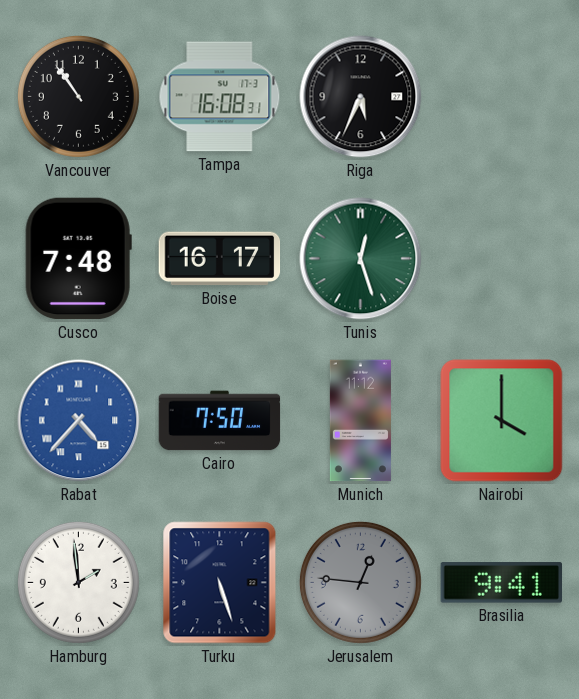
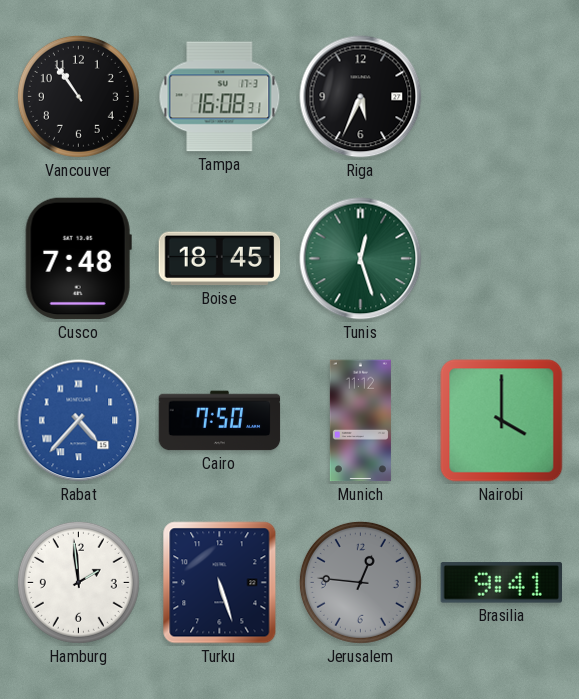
Boise: 16:17 -> 18:45 (220, 259)
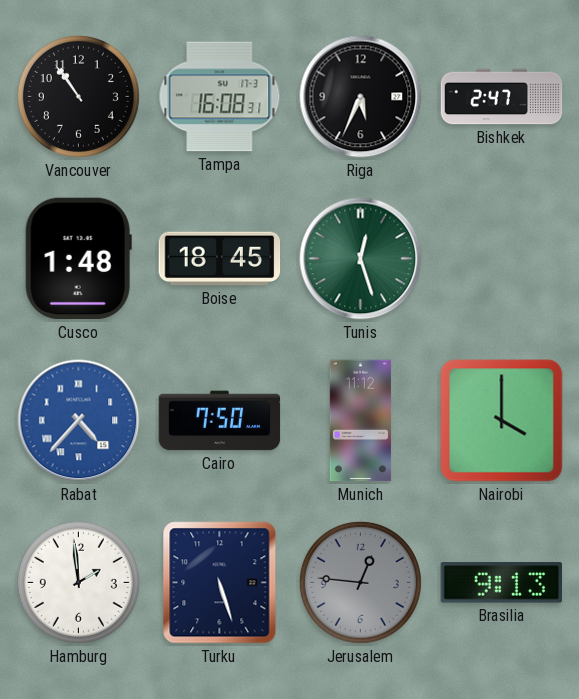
Bishkek: none -> 2:47 (502, 97)
Cusco: 7:48 -> 1:48 (78, 259)
Brasilia: 9:41 -> 9:13 (501, 583)
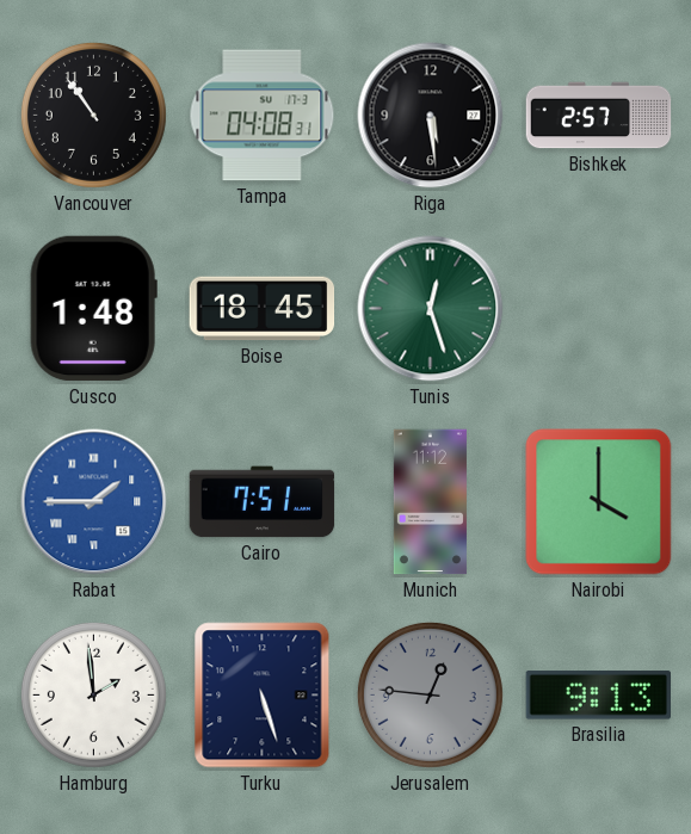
Tampa: 16:08 -> 04:08 (263, 116)
Riga: 5:34 -> 5:29 (431, 116)
Bishkek: 2:47 -> 2:57 (599, 116)
Rabat: 4:37 -> 1:45 (94, 502)
Cairo: 7:50 -> 7:51 (263, 502)
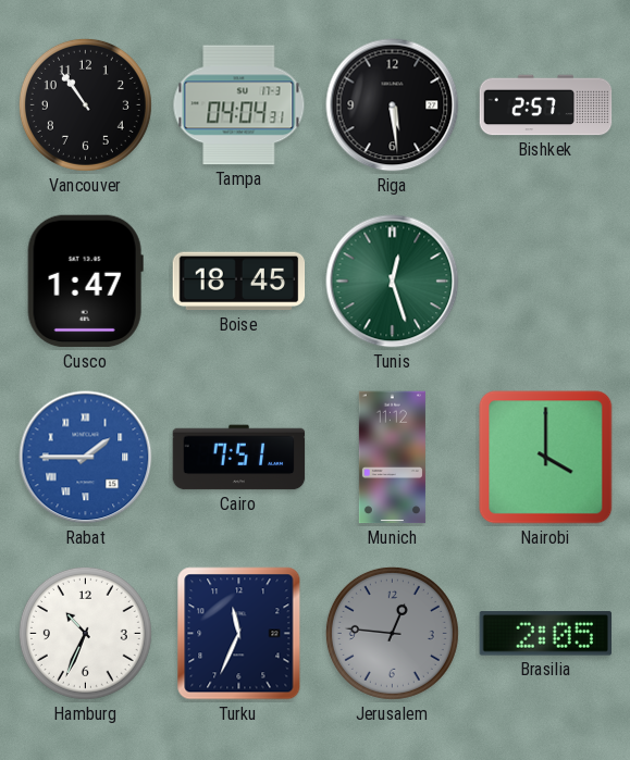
Tampa: 04:08 -> 04:04 (239, 105)
Cusco: 1:48 -> 1:47 (85, 282)
Hamburg: 1:59 -> 10:34 (85, 633)
Turku: 5:27 -> 11:34 (239, 634)
Brasilia: 9:13 -> 2:05 (545, 634)
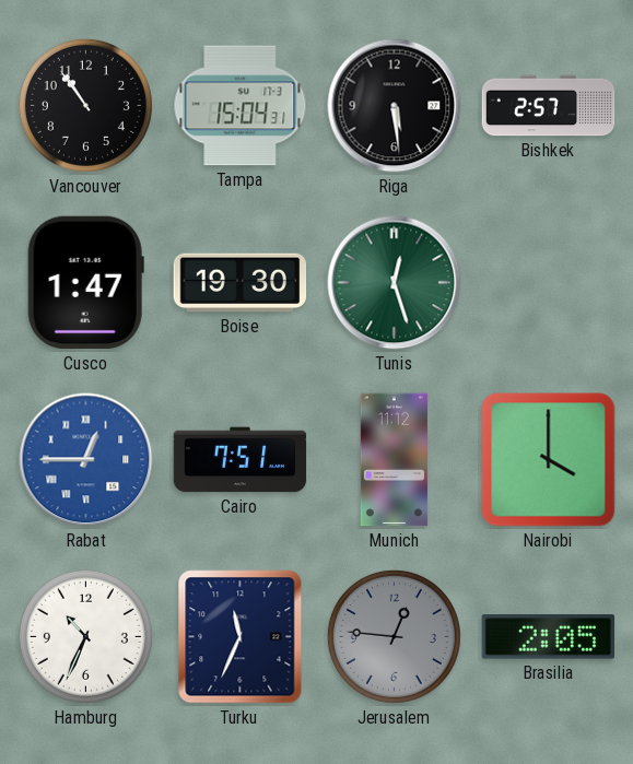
Tampa: 04:04 -> 15:04 (241, 106)
Boise: 18:45 -> 19:30 (241, 283)
Rabat: 1:45 -> 12:45 (86, 460)
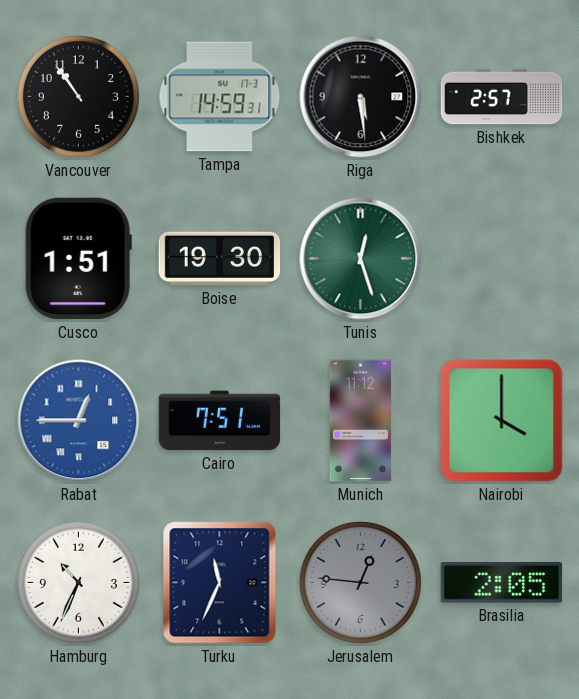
Tampa: 15:04 -> 14:59 (220, 97)
Cusco: 1:47 -> 1:51 (78, 259)
